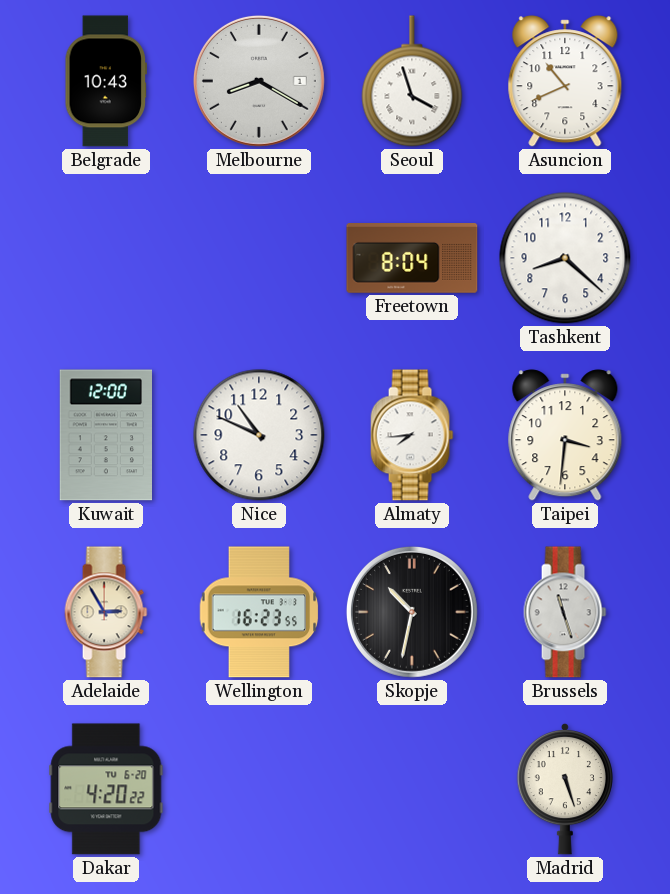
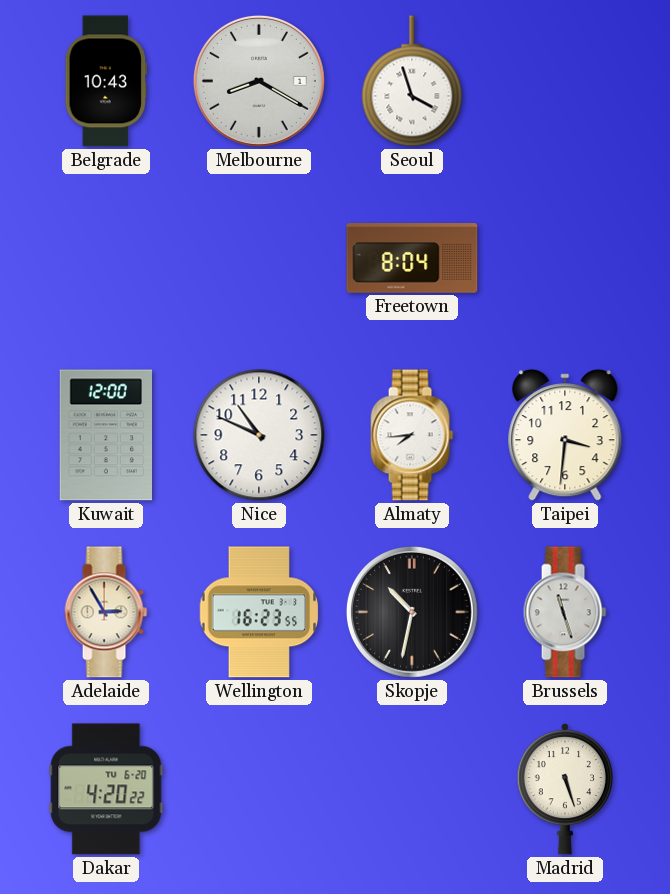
Asuncion: 10:41 -> none (565, 81)
Tashkent: 8:22 -> none (565, 258)
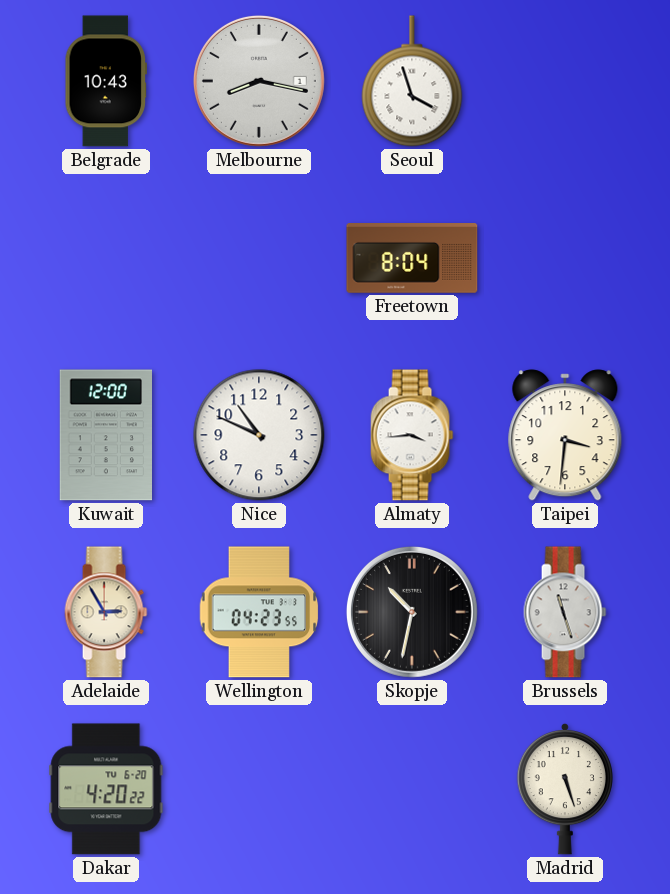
Melbourne: 8:20 -> 8:17 (259, 81)
Almaty: 7:44 -> 3:44 (412, 435)
Wellington: 16:23 -> 04:23 (259, 612)
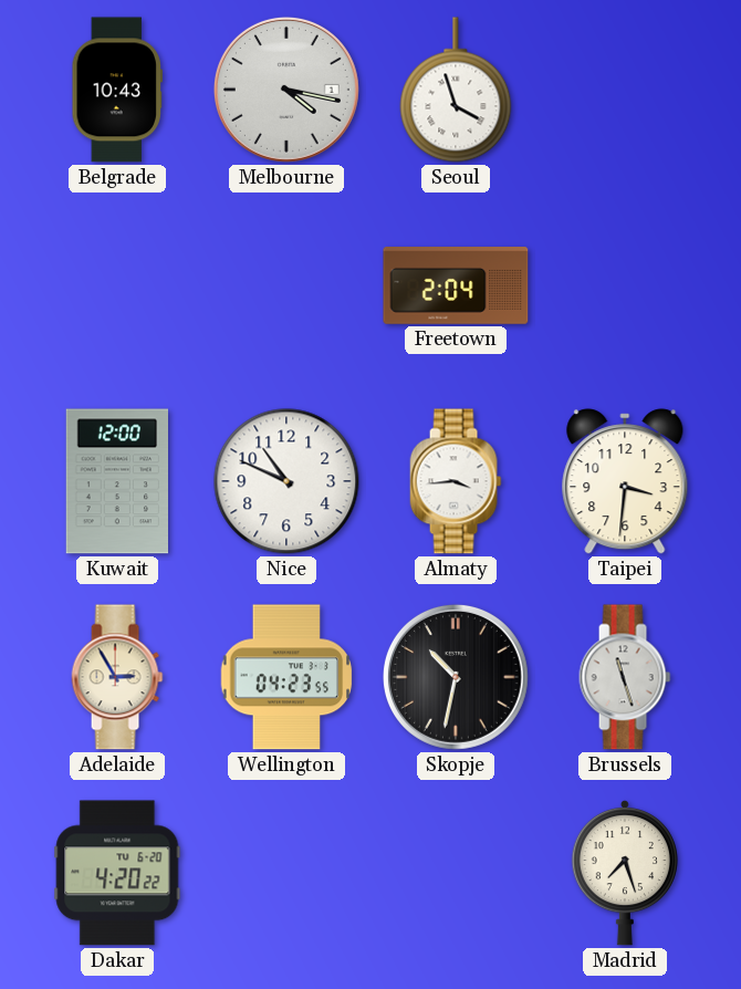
Melbourne: 8:17 -> 4:17 (286, 90)
Freetown: 8:04 -> 2:04 (456, 287)
Madrid: 5:27 -> 7:27 (625, 873)
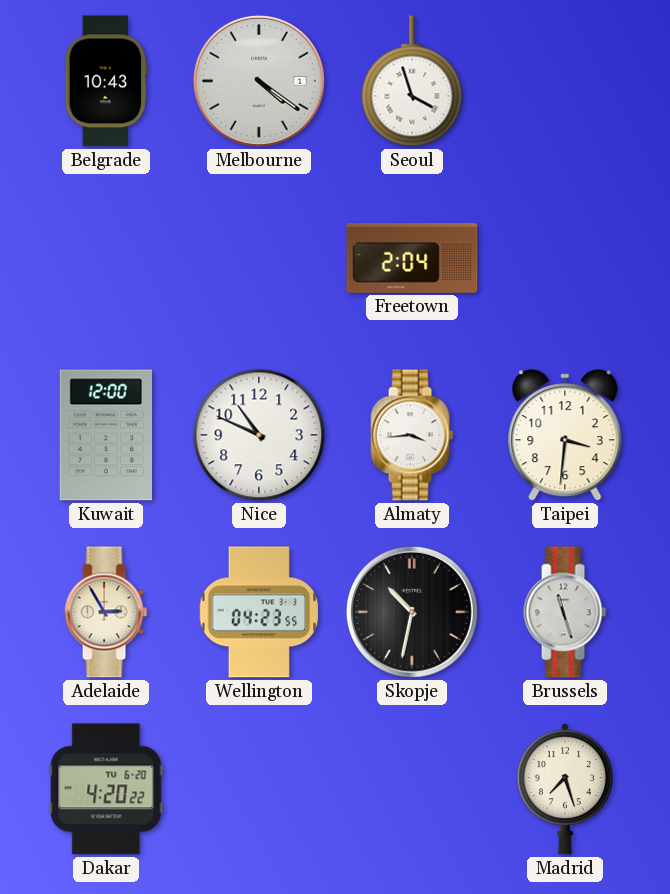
Melbourne: 4:17 -> 4:21 (259, 81)
